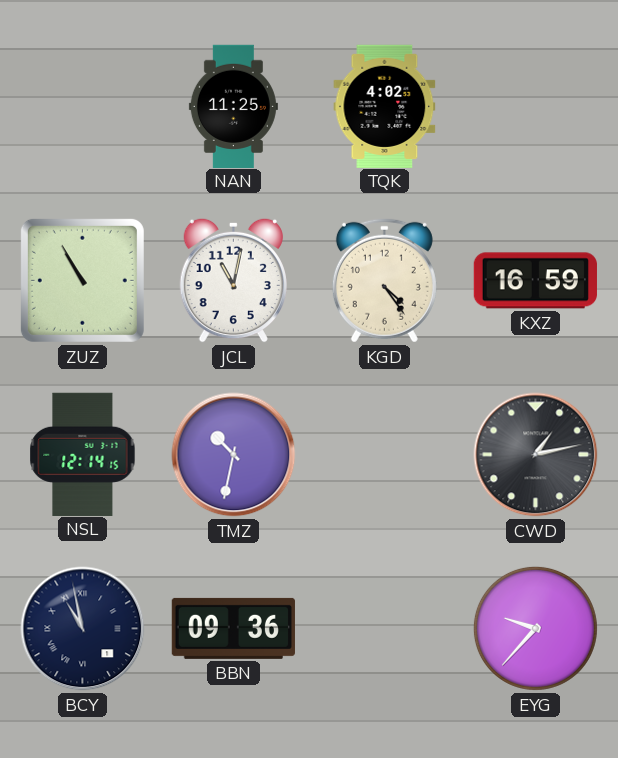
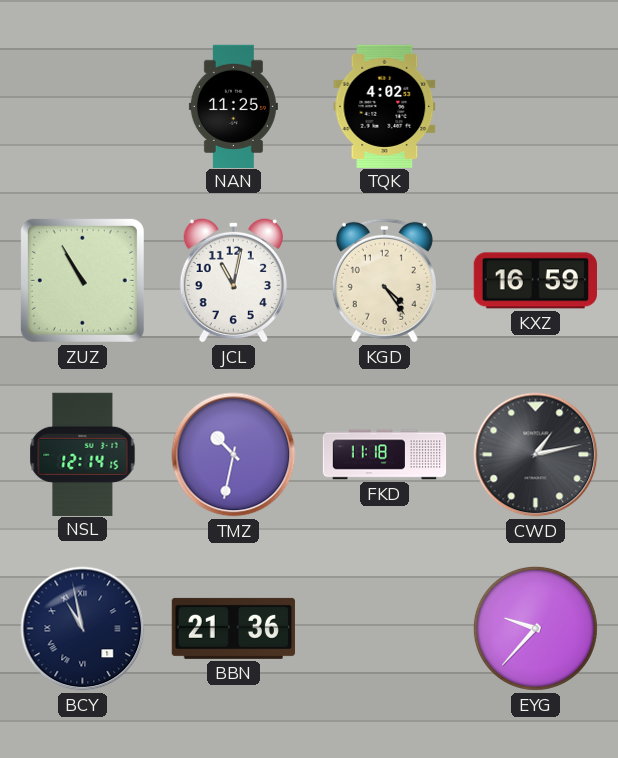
FKD: none -> 11:18 (385, 455)
BBN: 09:36 -> 21:36 (233, 628)
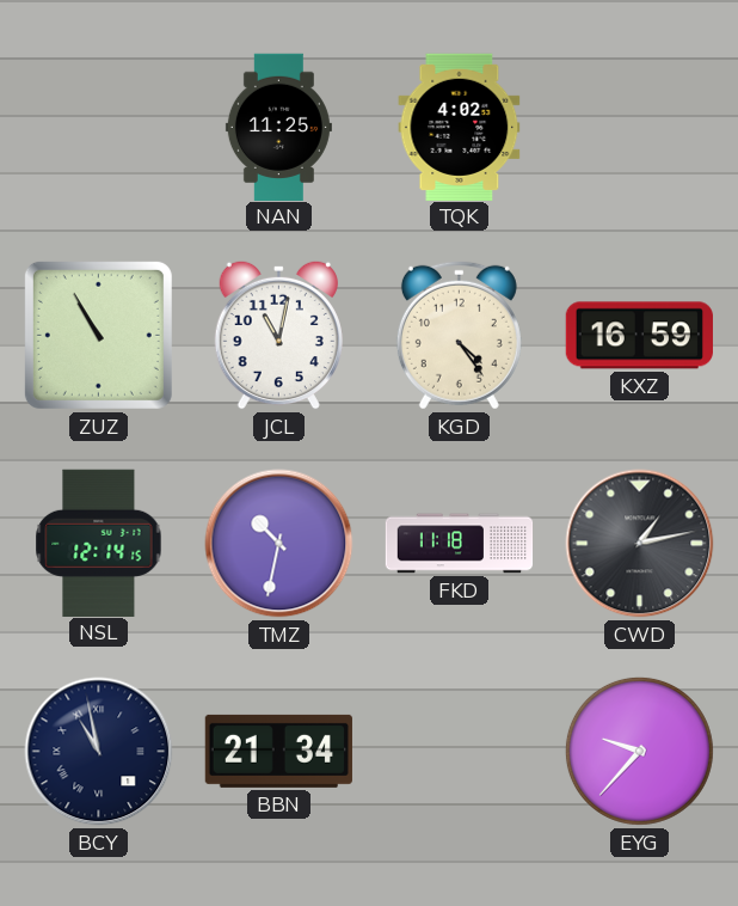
BBN: 21:36 -> 21:34 (278, 751)
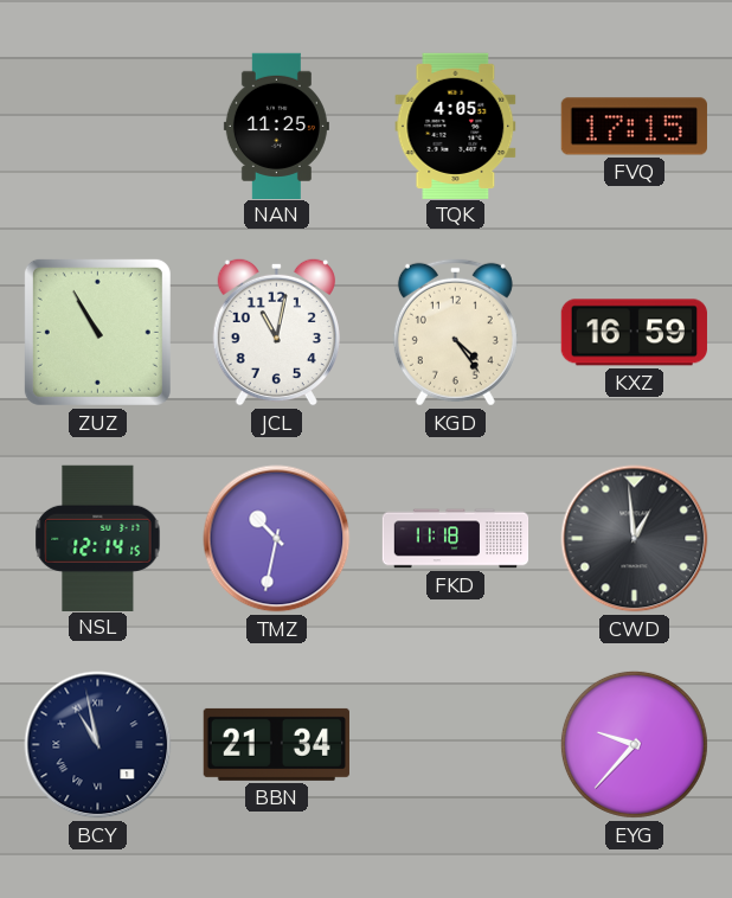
TQK: 4:02 -> 4:05 (456, 126)
FVQ: none -> 17:15 (634, 127)
CWD: 1:13 -> 12:59 (635, 539)
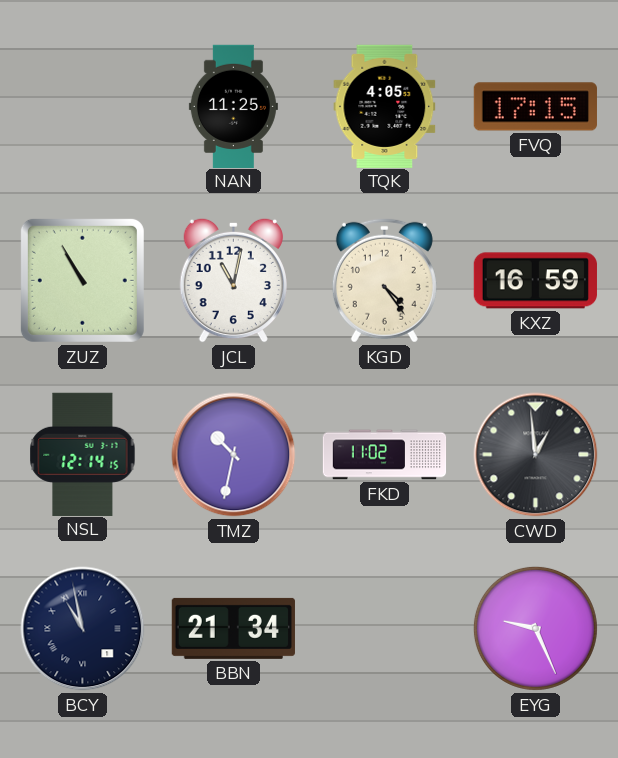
FKD: 11:18 -> 11:02 (385, 455)
EYG: 9:37 -> 9:26 (535, 628)
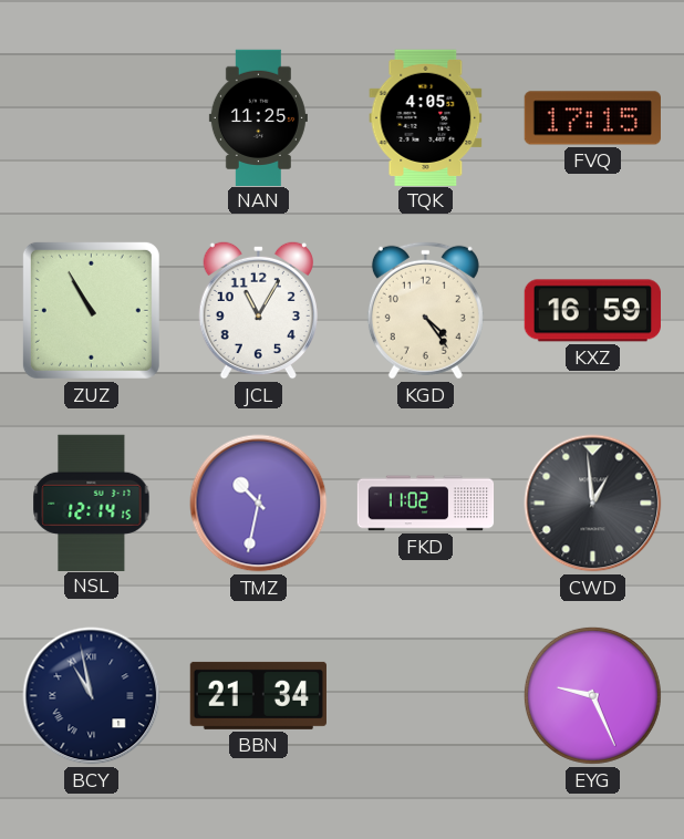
JCL: 11:02 -> 11:05 (258, 310)
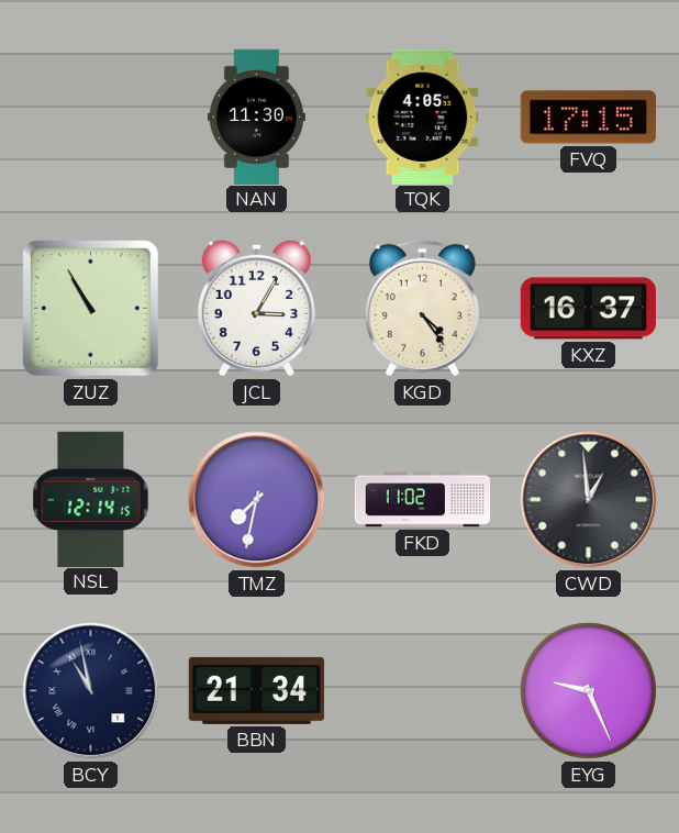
NAN: 11:25 -> 11:30 (256, 116)
JCL: 11:05 -> 3:05 (256, 308)
KXZ: 16:59 -> 16:37 (588, 309)
TMZ: 10:32 -> 7:32 (257, 500)
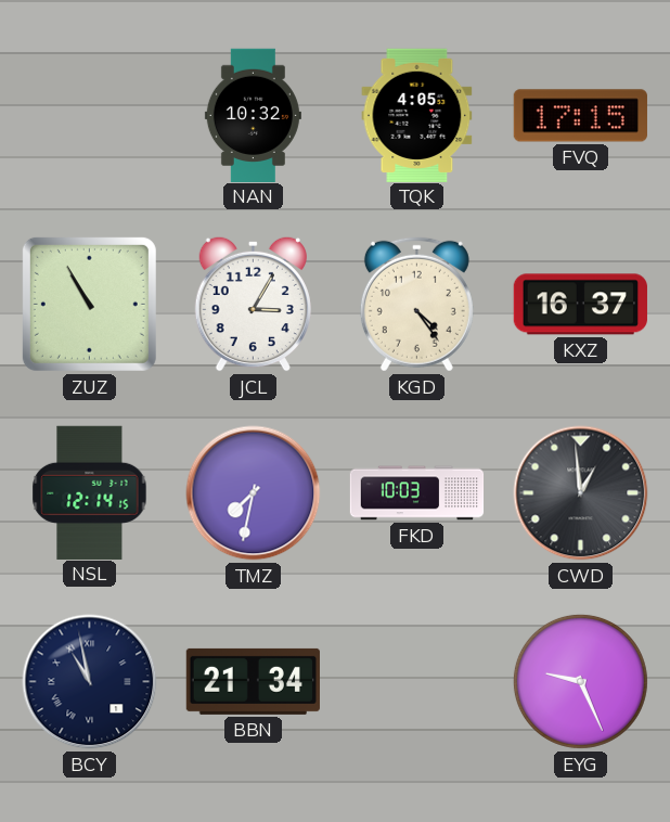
NAN: 11:30 -> 10:32 (253, 115)
FKD: 11:02 -> 10:03 (417, 493)
